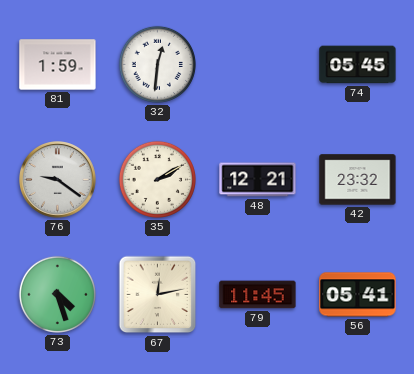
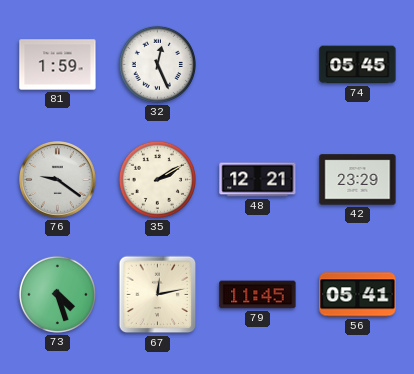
32: 12:31 -> 12:26 (157, 64)
42: 23:32 -> 23:29 (358, 180)
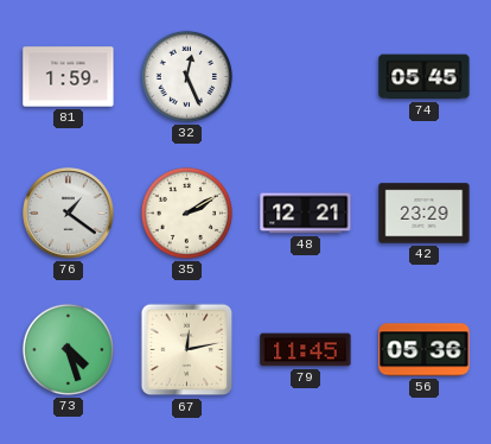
76: 9:21 -> 1:21 (69, 214)
56: 05:41 -> 05:36 (425, 350)
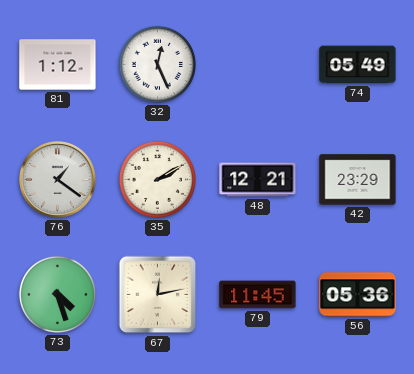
81: 1:59 -> 1:12 (58, 65)
74: 05:45 -> 05:49 (358, 65)
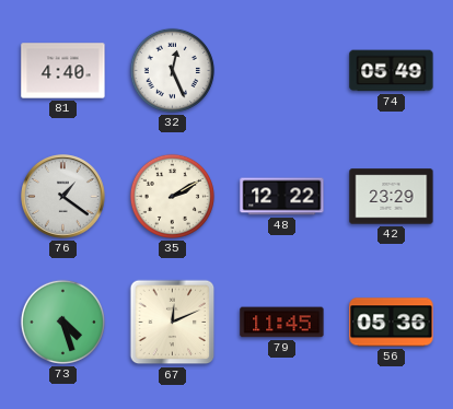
81: 1:12 -> 4:40 (63, 71)
48: 12:21 -> 12:22 (282, 197)
67: 12:13 -> 12:11 (173, 323)
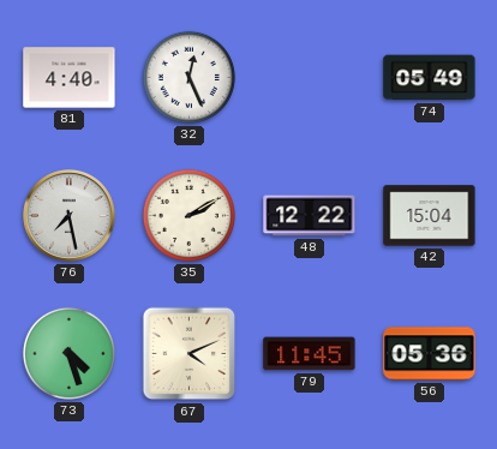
76: 1:21 -> 7:28 (70, 216)
42: 23:29 -> 15:04 (430, 216)
67: 12:11 -> 4:11 (190, 354)
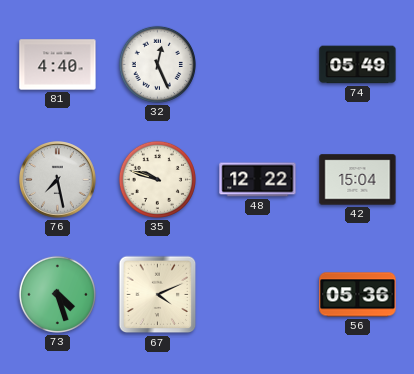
35: 2:10 -> 9:48 (157, 179)
79: 11:45 -> none (310, 354)
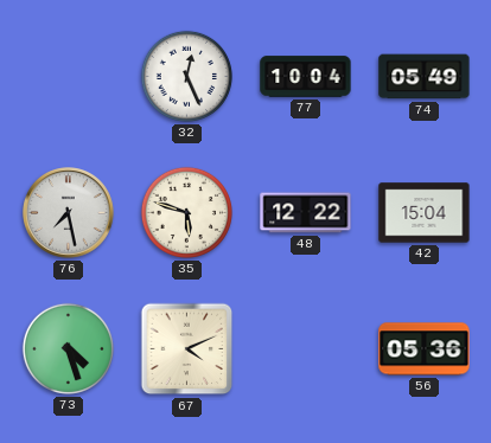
81: 4:40 -> none (58, 65)
77: none -> 10:04 (306, 77)
35: 9:48 -> 5:48 (186, 212)
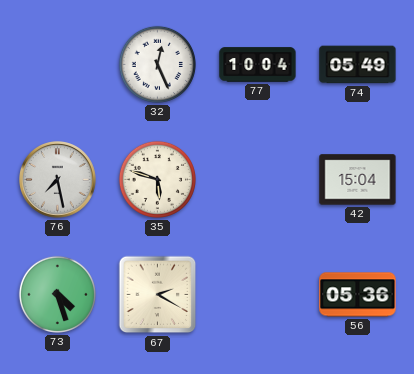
48: 12:22 -> none (306, 213)
67: 4:11 -> 2:20 (158, 295)
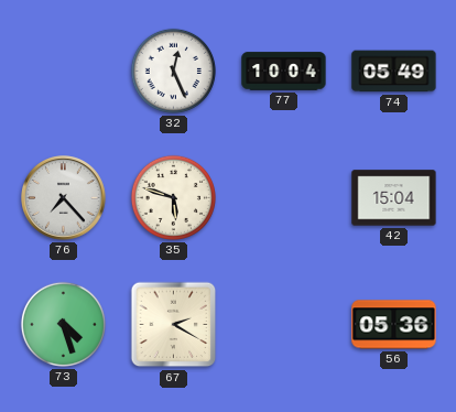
76: 7:28 -> 7:23 (64, 198)
